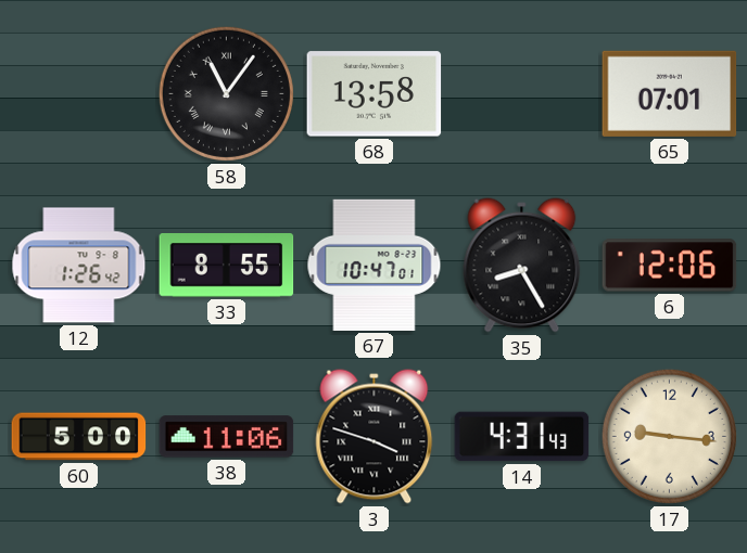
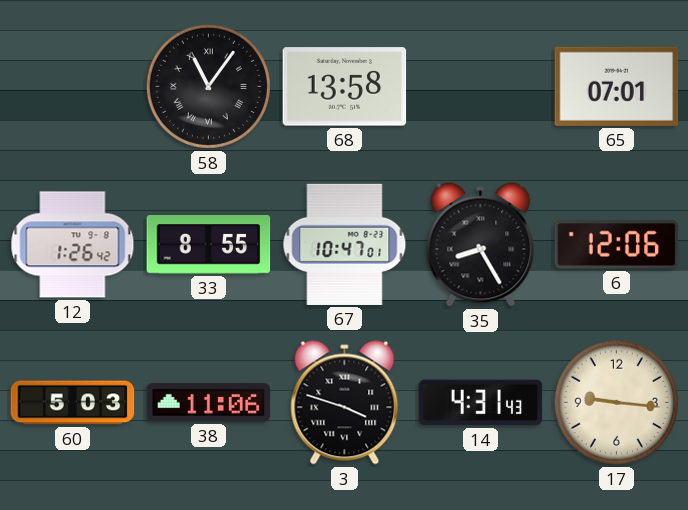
60: 5:00 -> 5:03 (73, 403)
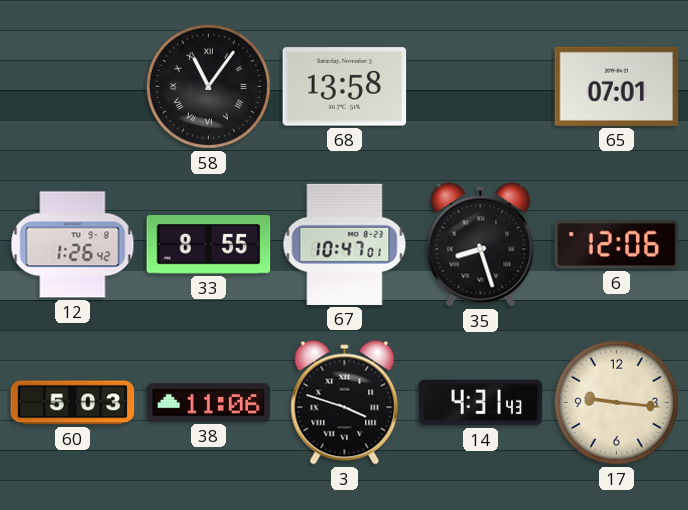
35: 8:25 -> 8:27 (481, 245)
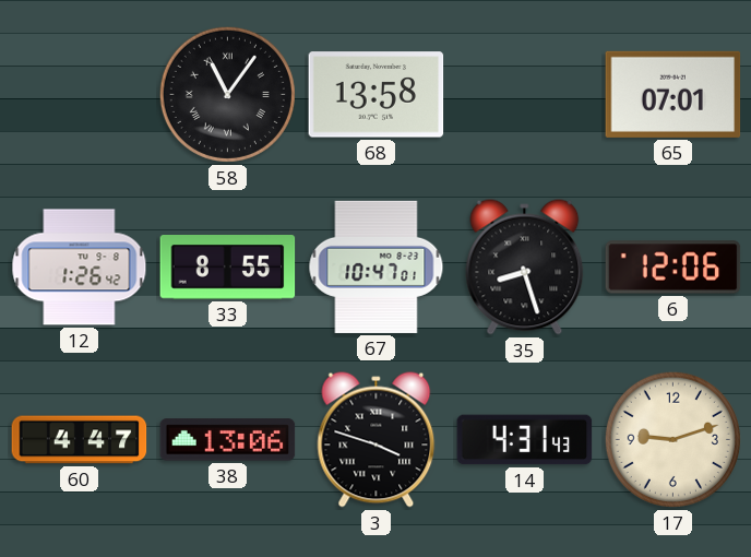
60: 5:03 -> 4:47 (80, 440)
38: 11:06 -> 13:06 (228, 440)
17: 9:16 -> 9:12 (672, 439)
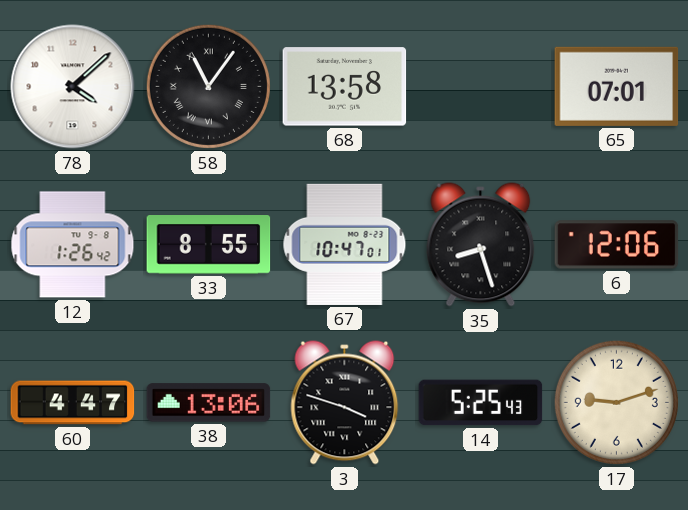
78: none -> 4:08 (73, 87)
14: 4:31 -> 5:25 (481, 403)
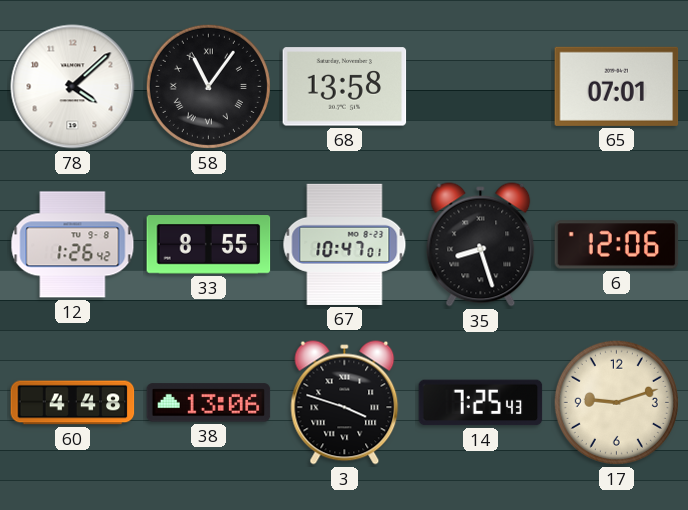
60: 4:47 -> 4:48 (73, 403)
14: 5:25 -> 7:25 (481, 403)
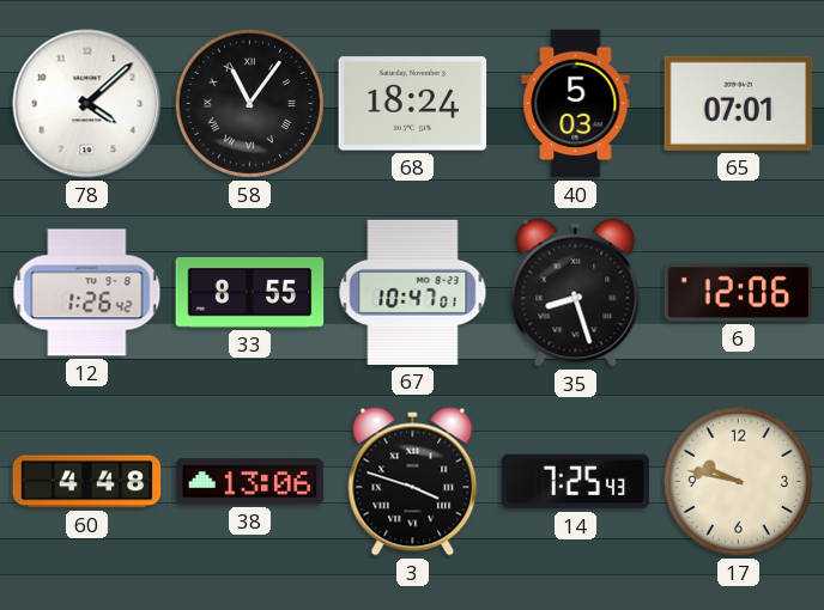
68: 13:58 -> 18:24 (413, 104)
40: none -> 5:03 (576, 104)
17: 9:12 -> 9:47 (738, 481)
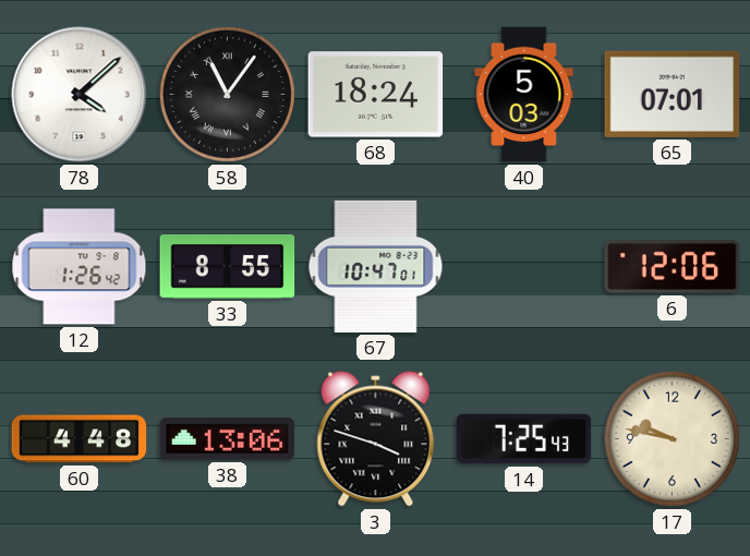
35: 8:27 -> none (576, 293)
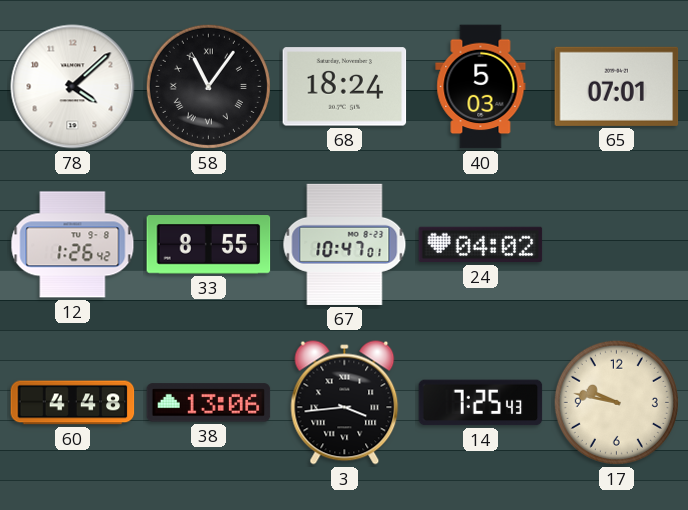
24: none -> 04:02 (481, 245)
6: 12:06 -> none (673, 267)
3: 3:48 -> 3:44 (345, 403)
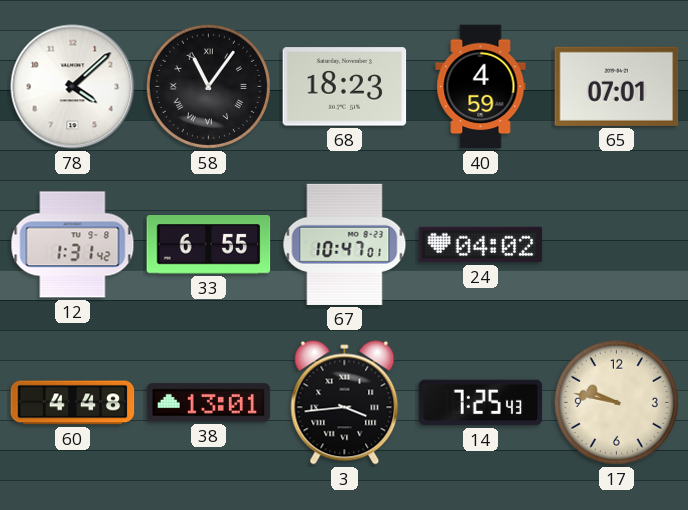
68: 18:24 -> 18:23 (345, 87)
40: 5:03 -> 4:59 (481, 87)
12: 1:26 -> 1:31 (73, 245)
33: 8:55 -> 6:55 (209, 245)
38: 13:06 -> 13:01 (209, 403)
